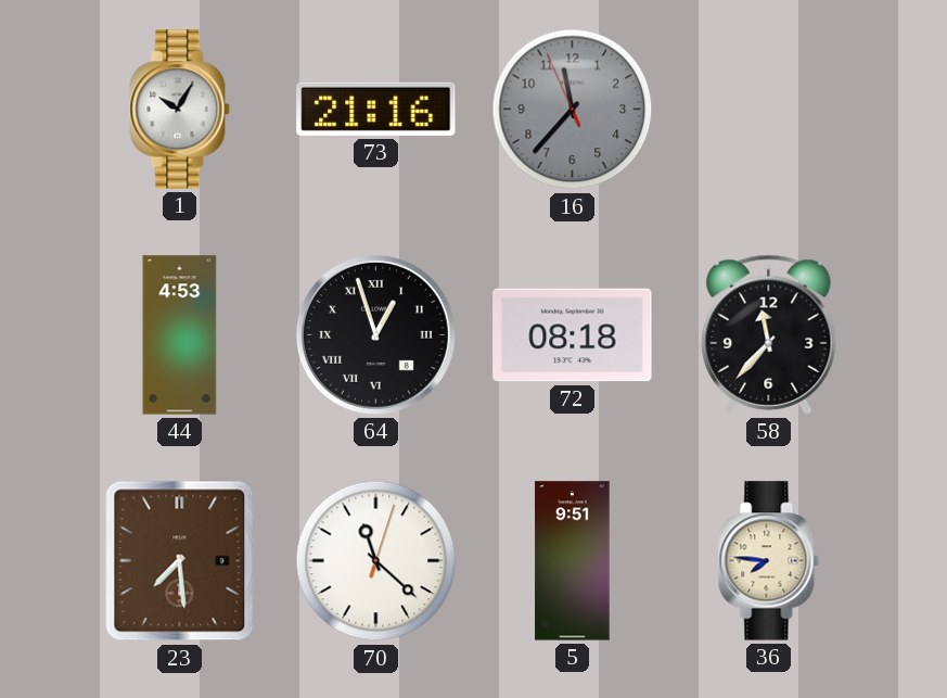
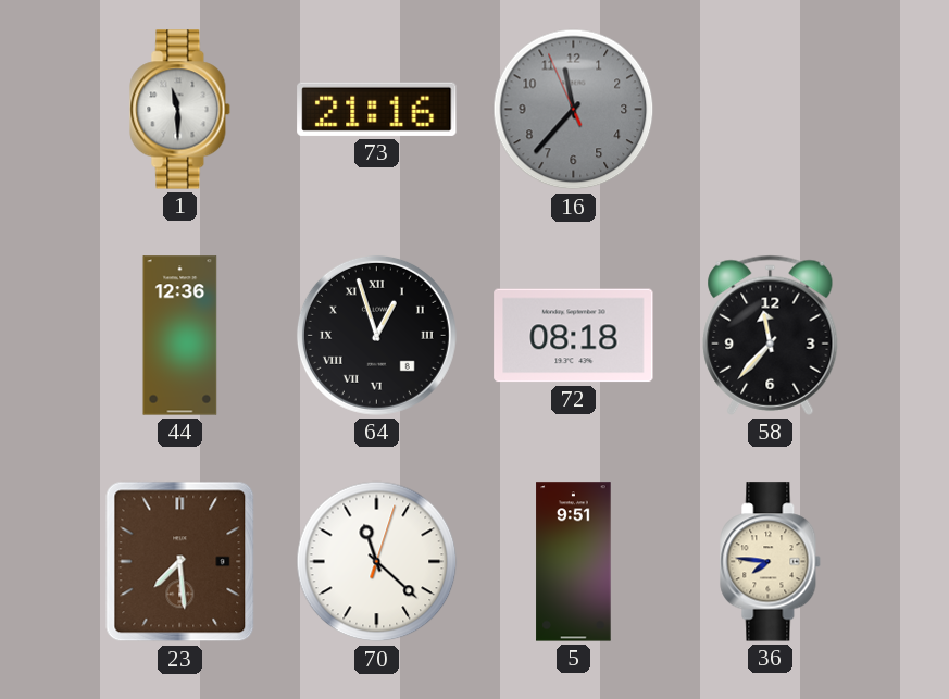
1: 10:05 -> 11:30 (180, 110)
44: 4:53 -> 12:36 (180, 336)
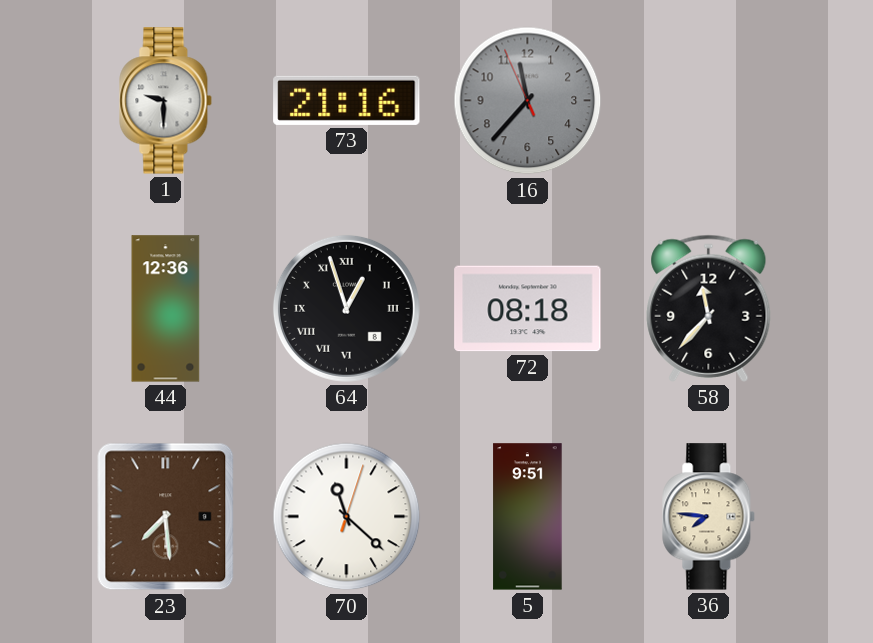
1: 11:30 -> 9:30 (166, 101)
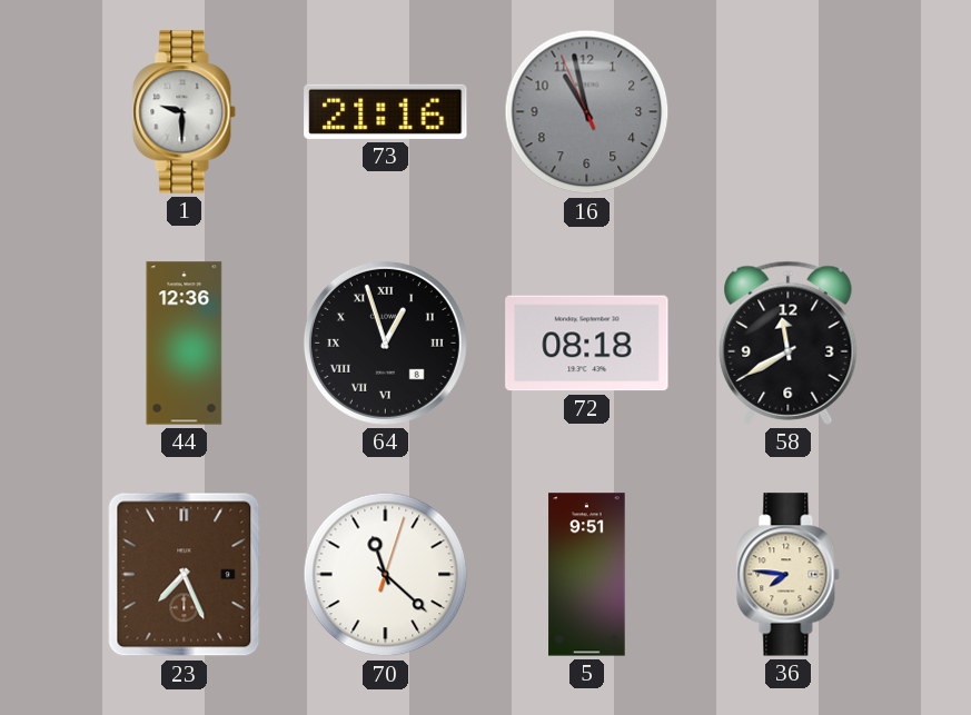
16: 11:36 -> 10:57 (587, 112)
58: 11:37 -> 11:40 (789, 342)
23: 7:29 -> 7:26 (185, 575)
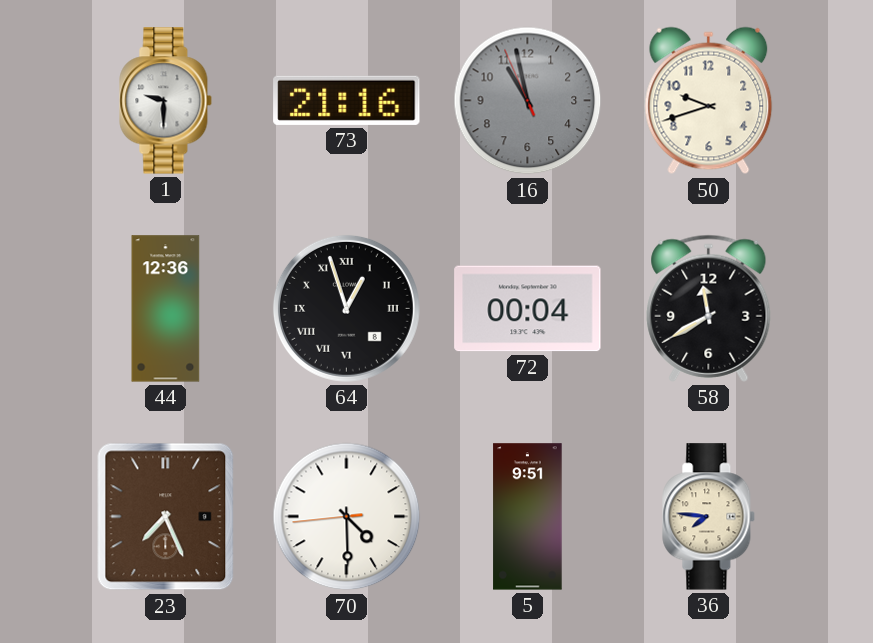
50: none -> 9:42 (709, 101)
72: 08:18 -> 00:04 (528, 309)
70: 11:22 -> 4:29 (347, 517)
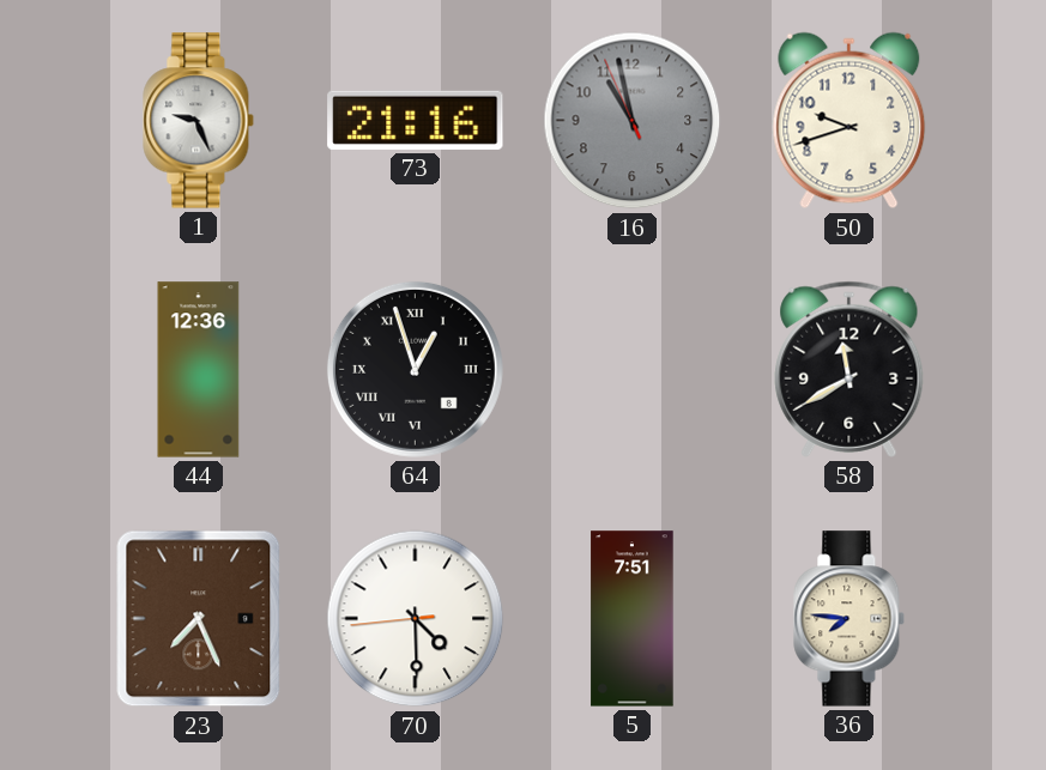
1: 9:30 -> 9:26 (199, 121)
72: 00:04 -> none (528, 309)
5: 9:51 -> 7:51 (633, 619)
